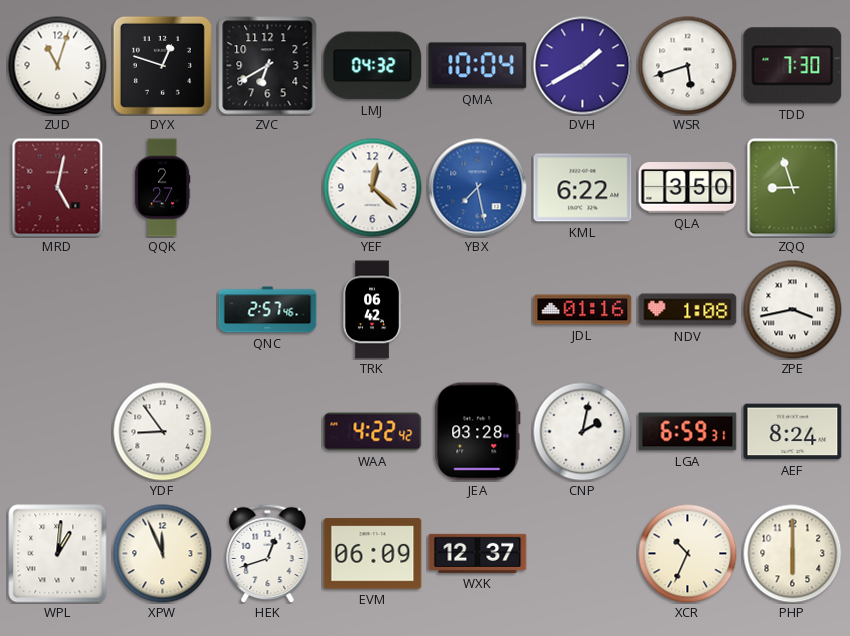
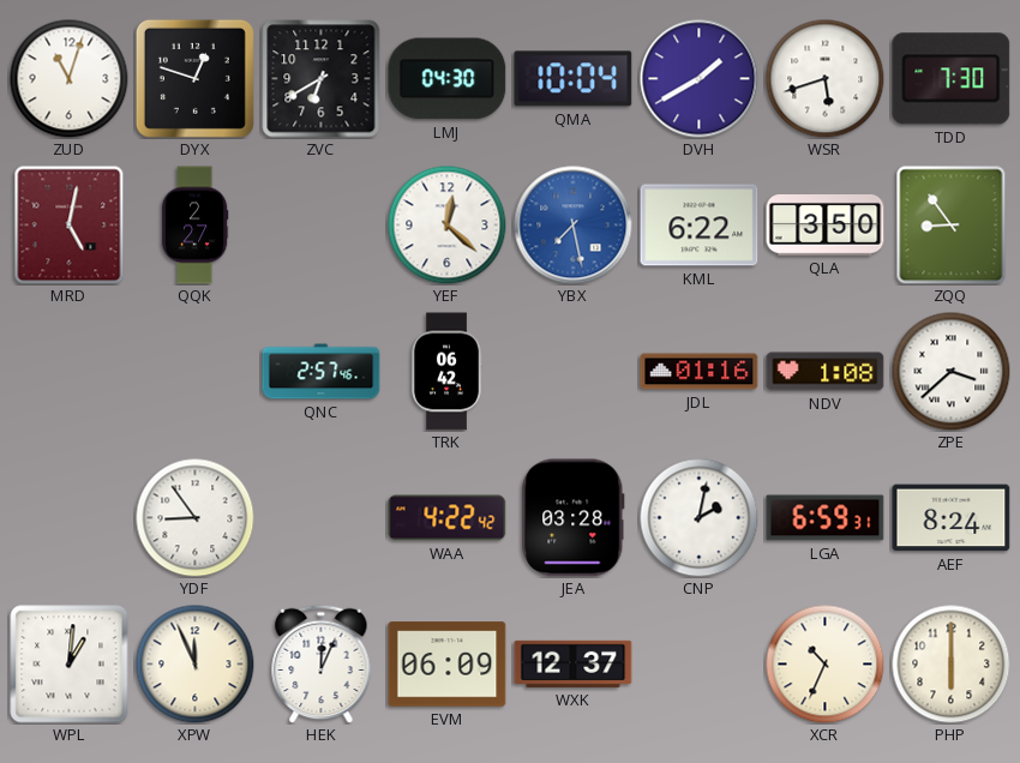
LMJ: 04:32 -> 04:30 (448, 79)
ZQQ: 8:57 -> 8:54 (952, 226)
ZPE: 3:43 -> 3:38 (952, 372)
HEK: 12:42 -> 12:04 (322, 663)
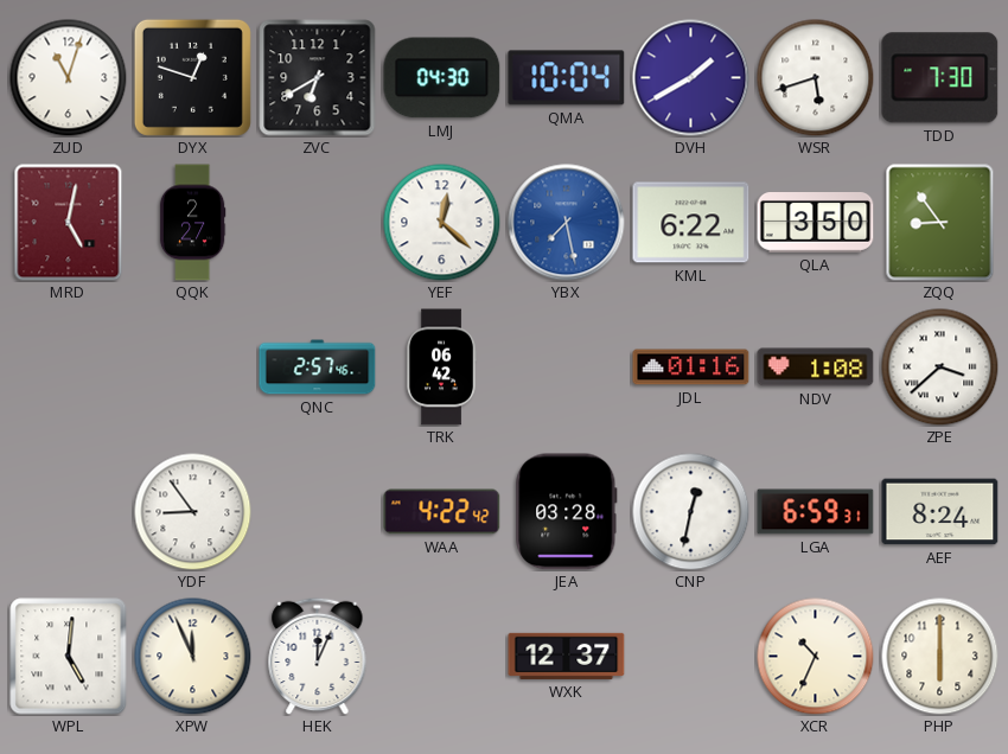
CNP: 2:02 -> 12:32 (691, 512)
WPL: 1:01 -> 5:01 (69, 657)
EVM: 06:09 -> none (448, 665)
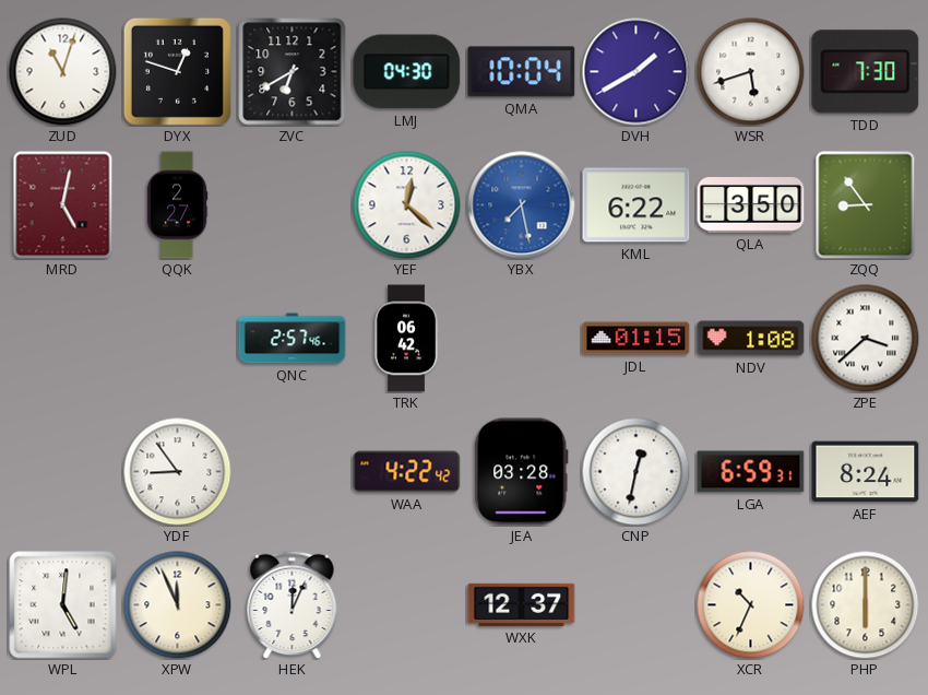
JDL: 01:16 -> 01:15 (636, 339)
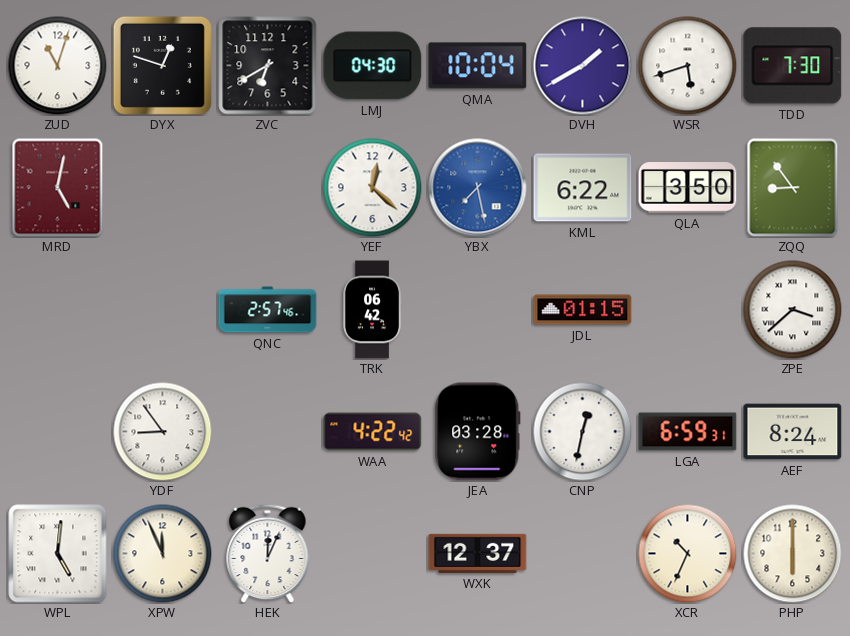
QQK: 2:27 -> none (177, 205)
NDV: 1:08 -> none (751, 339)
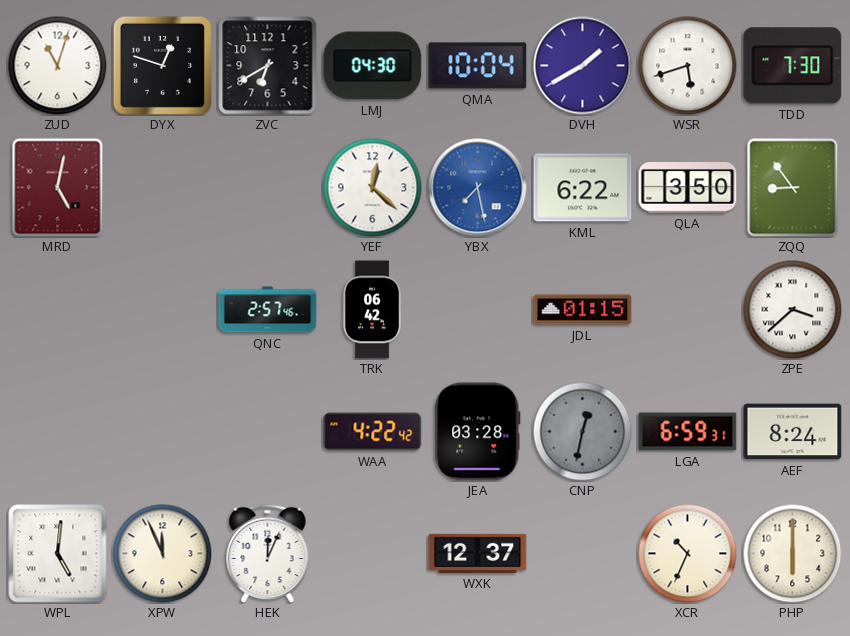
YDF: 8:54 -> none (163, 432)
CNP dial: white -> grey (583, 432)
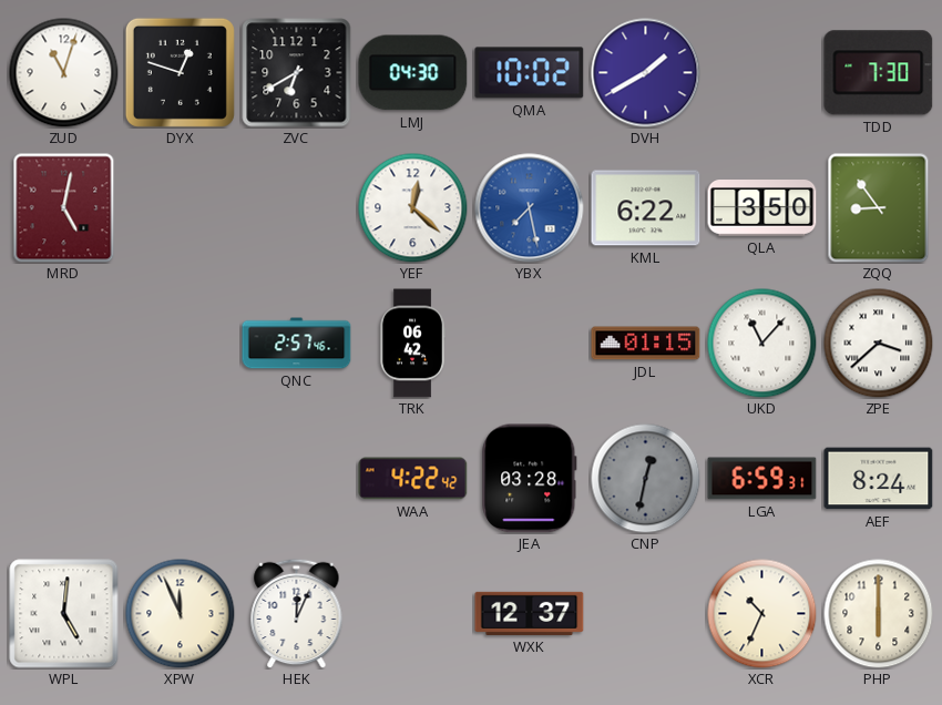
QMA: 10:04 -> 10:02 (530, 73)
WSR: 5:42 -> none (688, 66)
UKD: none -> 11:07 (762, 344)
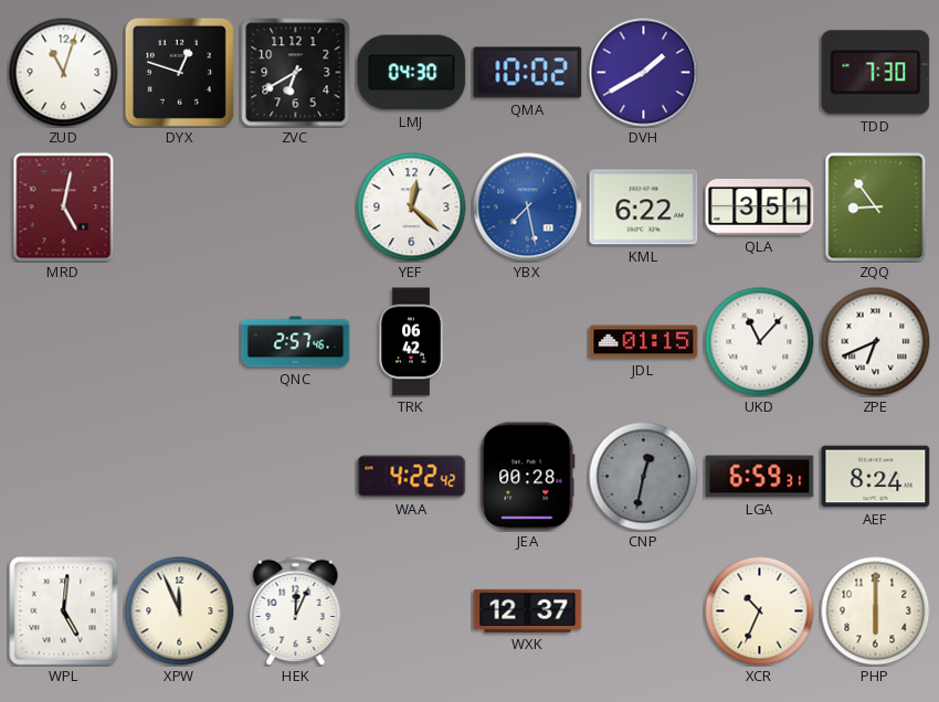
QLA: 3:50 -> 3:51 (760, 208)
ZPE: 3:38 -> 6:41 (876, 342)
JEA: 03:28 -> 00:28 (528, 477)
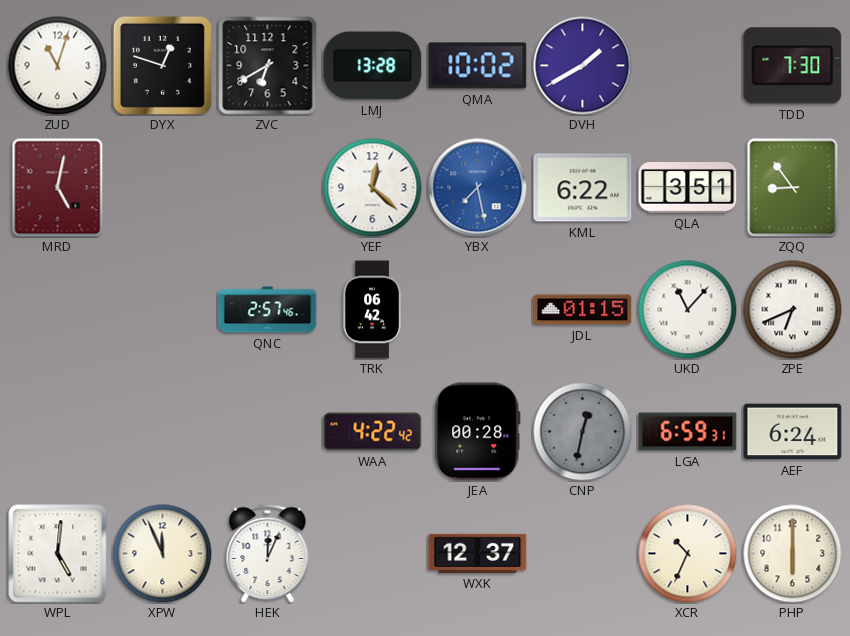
LMJ: 04:30 -> 13:28 (373, 66)
AEF: 8:24 -> 6:24 (793, 432)
